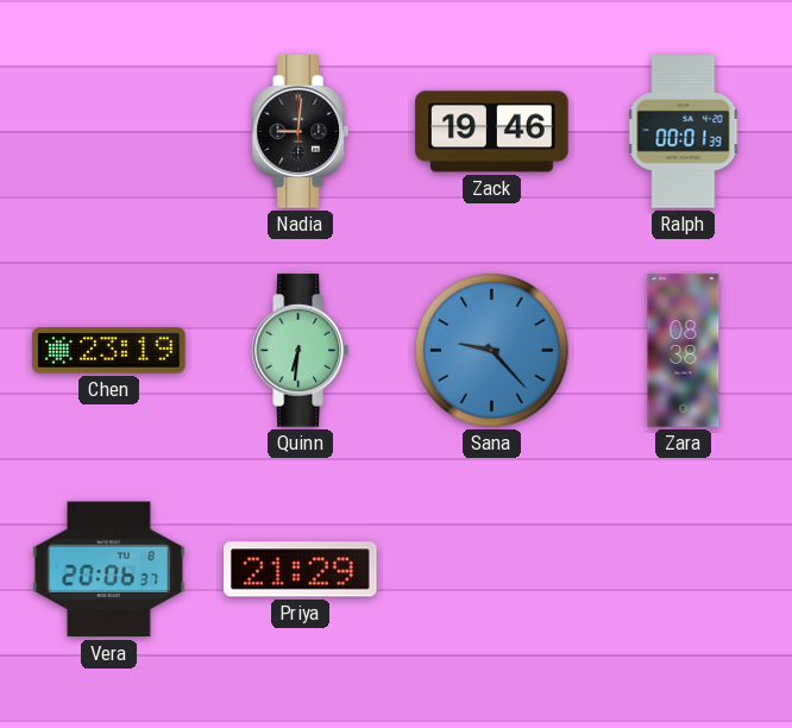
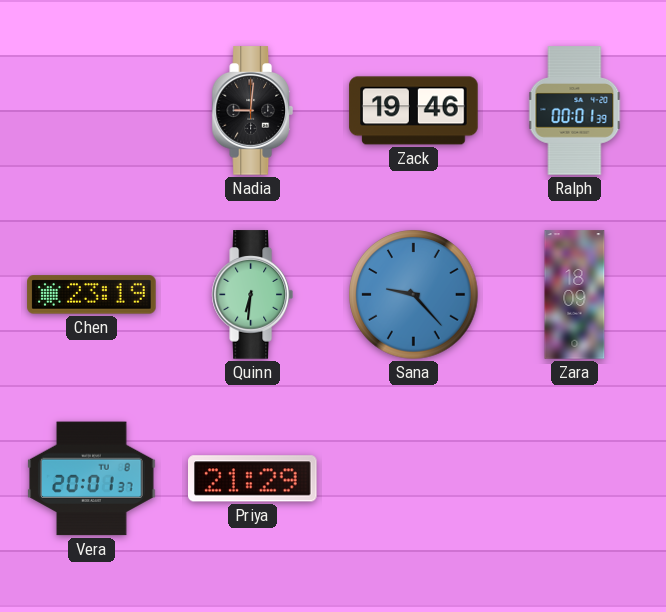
Zara: 08:38 -> 18:09 (575, 295)
Vera: 20:06 -> 20:01 (92, 479)
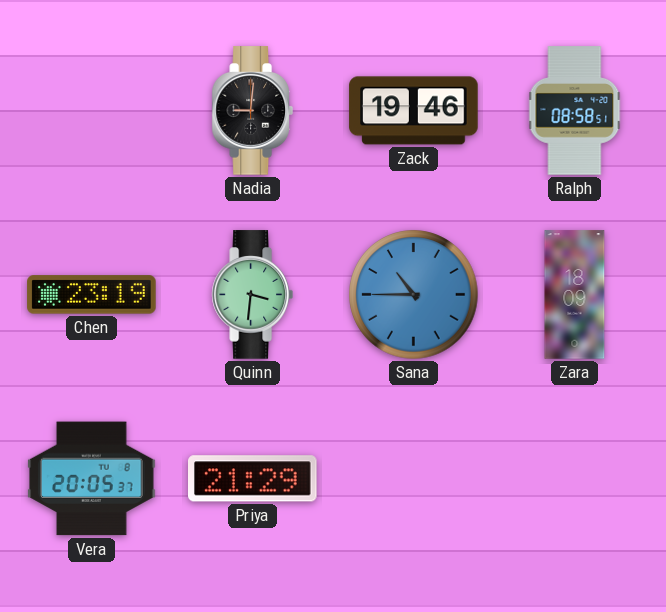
Ralph: 00:01 -> 08:58 (575, 111)
Quinn: 6:31 -> 3:31 (252, 295)
Sana: 9:23 -> 10:45 (414, 295)
Vera: 20:01 -> 20:05 (92, 479)
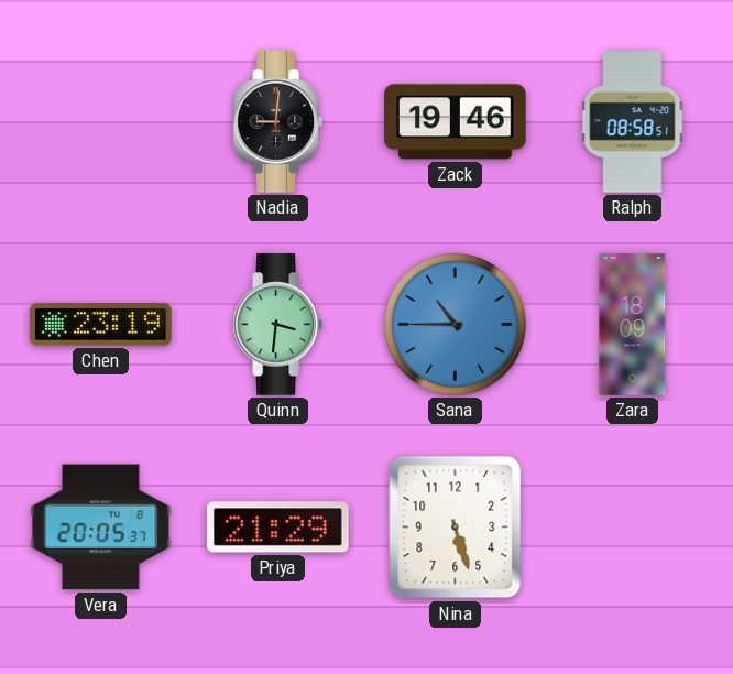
Nina: none -> 5:27 (456, 528)
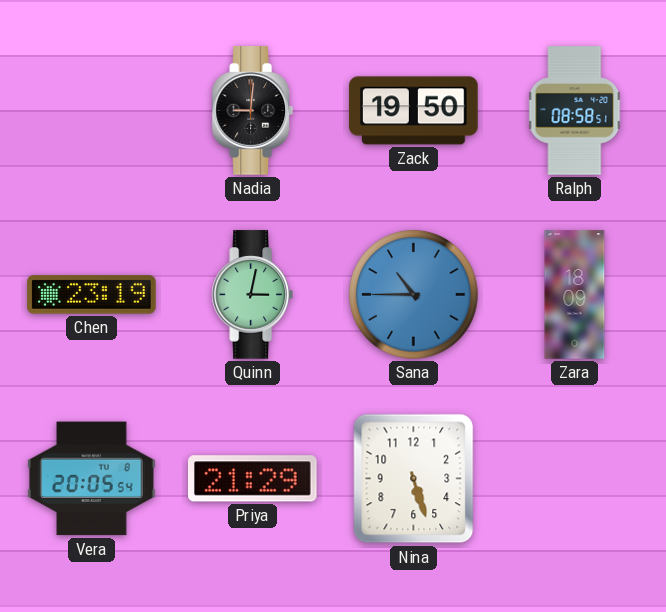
Zack: 19:46 -> 19:50 (414, 111)
Quinn: 3:31 -> 3:02 (252, 295)
Vera: 20:05:37 -> 20:05:54 (92, 479)
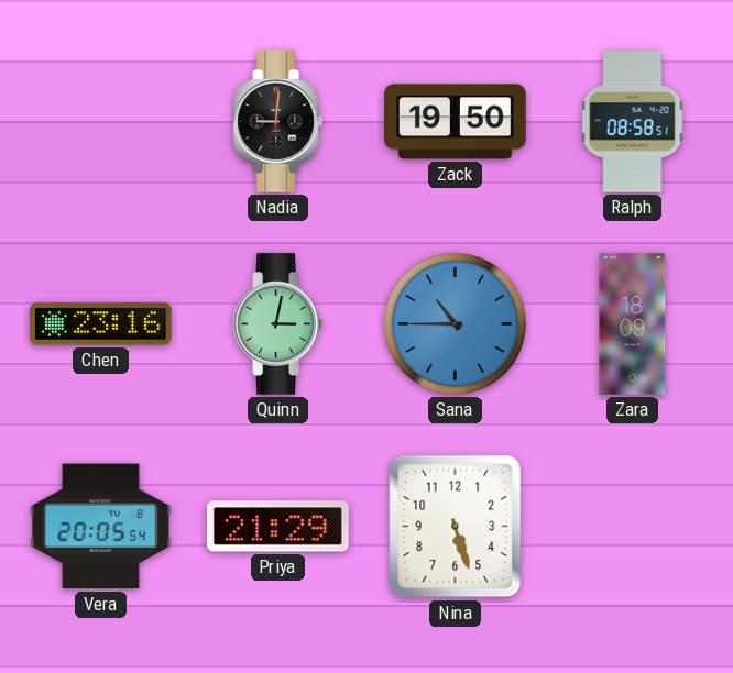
Chen: 23:19 -> 23:16 (101, 324)
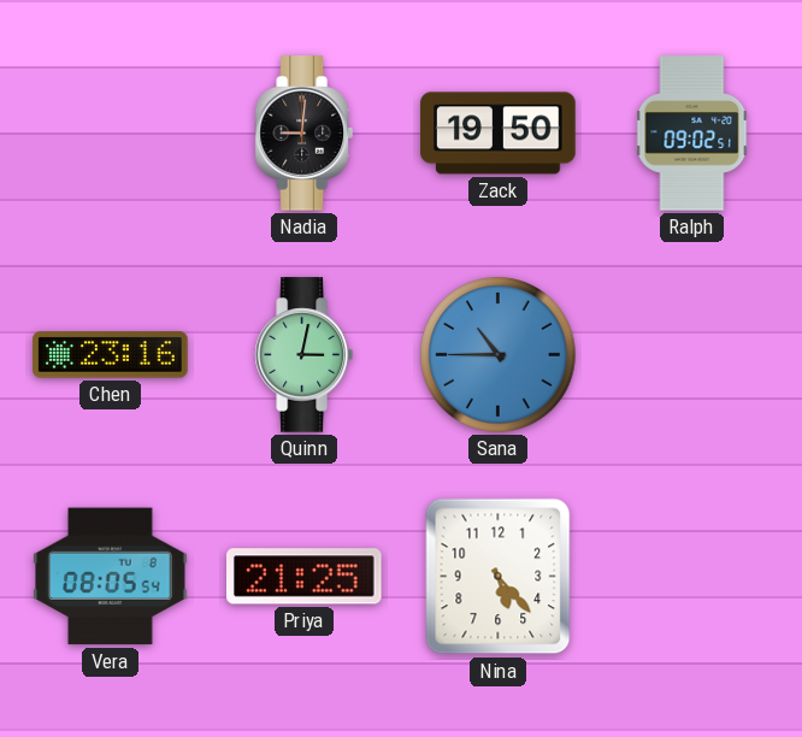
Ralph: 08:58 -> 09:02 (692, 134)
Zara: 18:09 -> none (633, 324)
Vera: 20:05 -> 08:05 (111, 577)
Priya: 21:29 -> 21:25 (305, 577)
Nina: 5:27 -> 5:23 (499, 577)
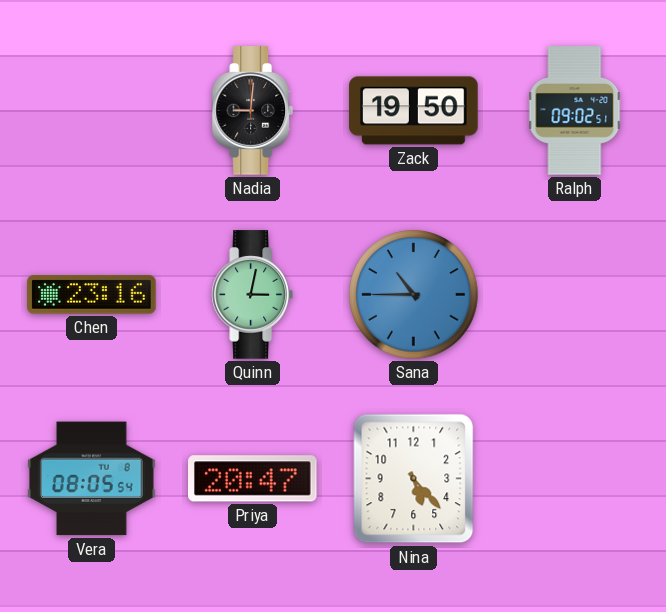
Priya: 21:25 -> 20:47 (253, 479)
